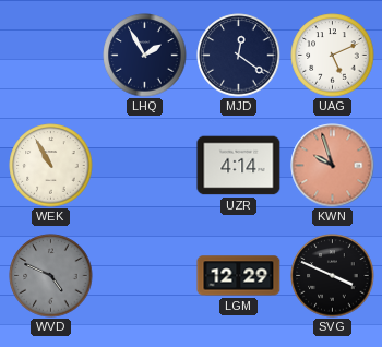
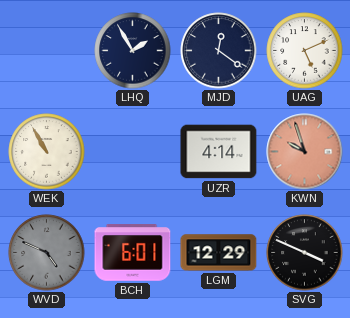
BCH: none -> 6:01 (133, 253)
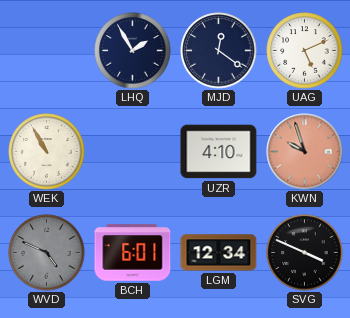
UZR: 4:14 -> 4:10 (219, 152)
LGM: 12:29 -> 12:34 (219, 253)
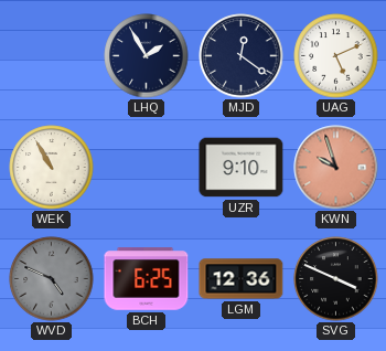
UZR: 4:10 -> 9:10 (242, 168)
BCH: 6:01 -> 6:25 (147, 279)
LGM: 12:34 -> 12:36 (242, 279)
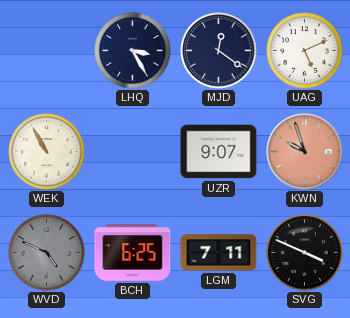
LHQ: 1:55 -> 3:25 (133, 51)
UZR: 9:10 -> 9:07 (219, 152)
LGM: 12:36 -> 7:11 (219, 253)
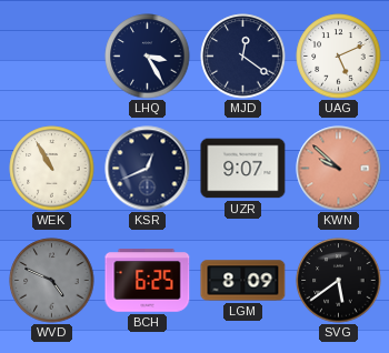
KSR: none -> 12:41 (148, 169)
KWN: 9:57 -> 9:52 (339, 169)
LGM: 7:11 -> 8:09 (243, 281)
SVG: 3:49 -> 5:39 (339, 281)
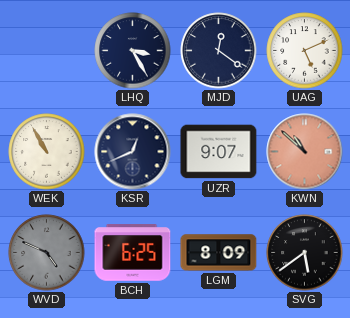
KWN: 9:52 -> 10:52 (305, 152)
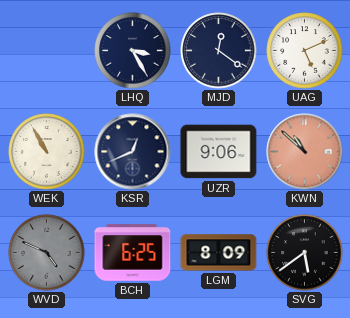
UZR: 9:07 -> 9:06 (219, 152)
